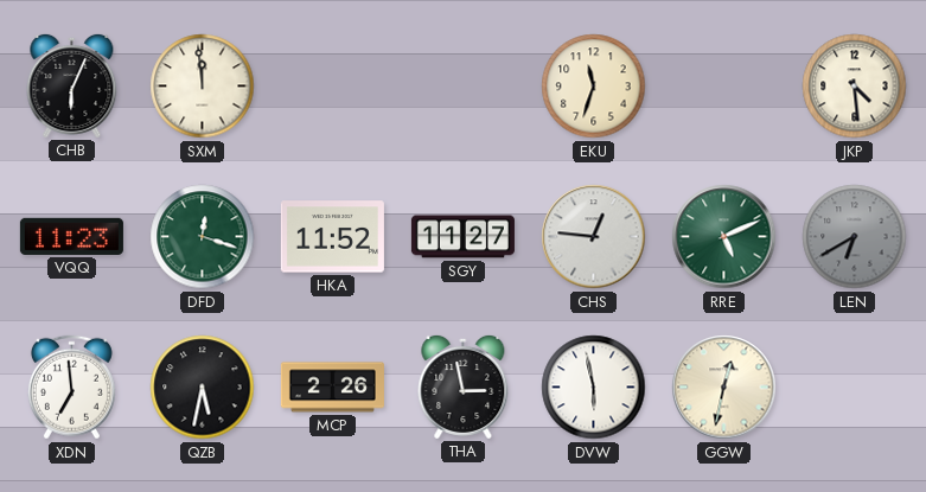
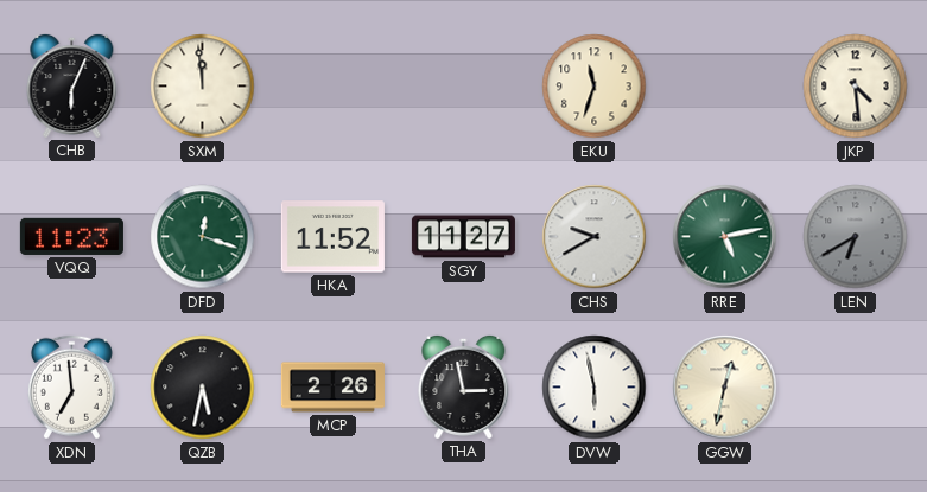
CHS: 12:46 -> 9:40 (595, 237)
RRE: 5:11 -> 5:13 (725, 237)
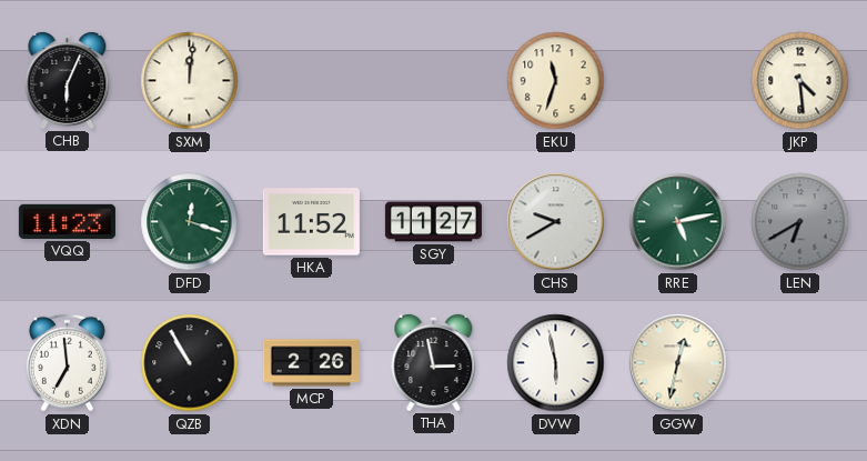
SXM: 11:59 -> 12:01 (190, 81)
QZB: 5:32 -> 10:55 (190, 363)
